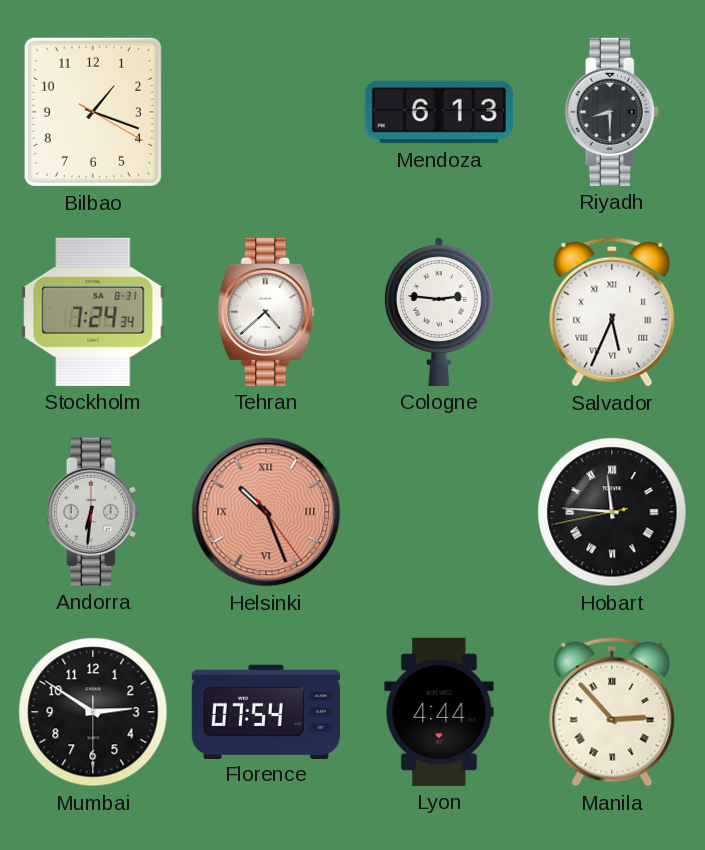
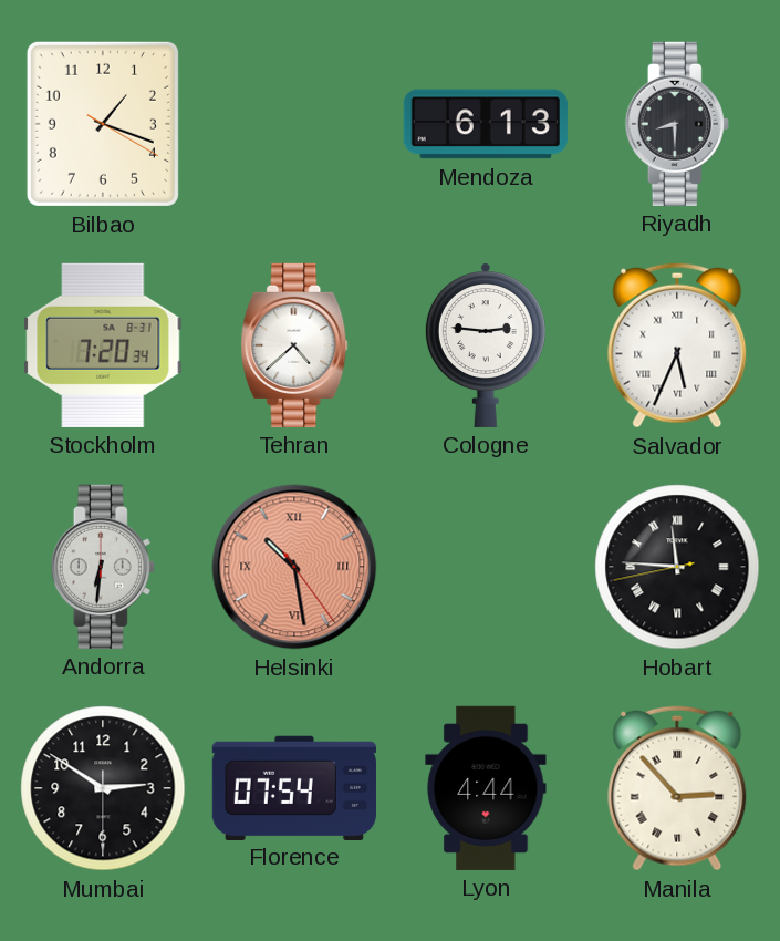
Stockholm: 7:24 -> 7:20 (103, 345)
Helsinki: 10:26 -> 10:28 (294, 567)
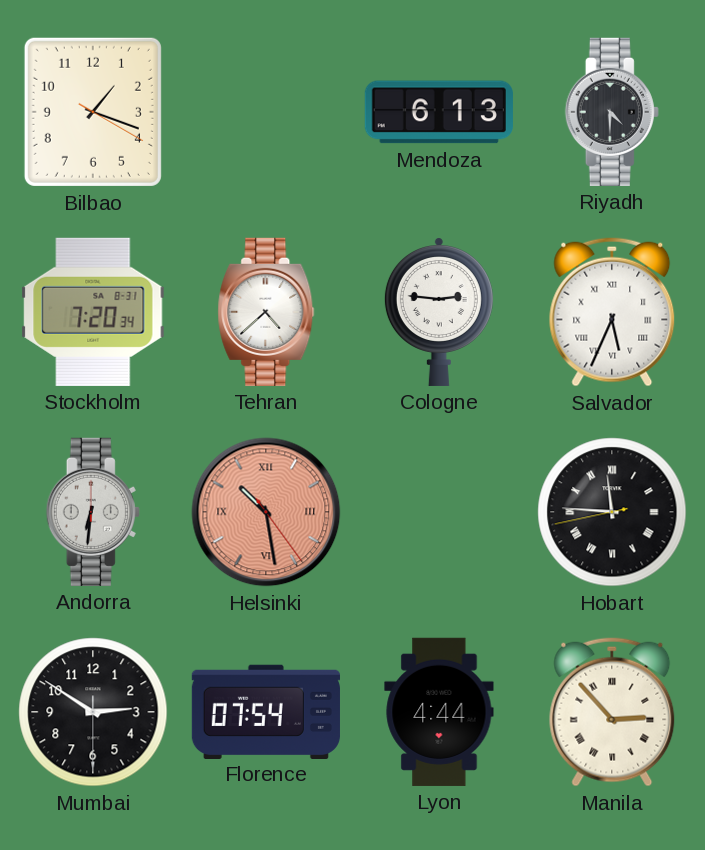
Riyadh: 8:30 -> 4:30 (612, 112)
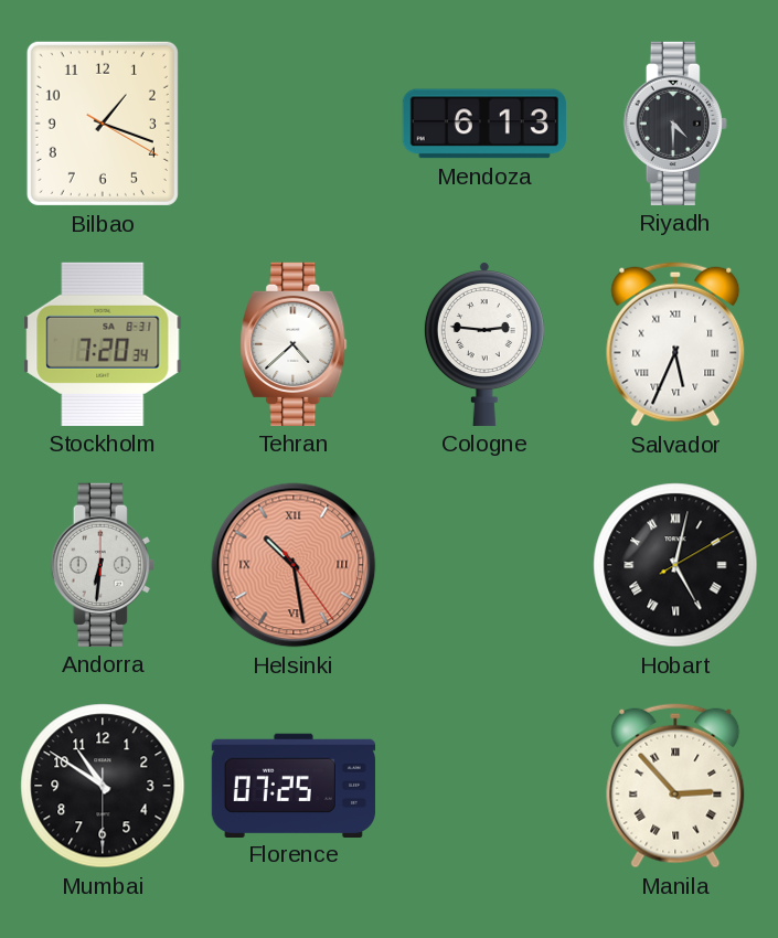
Hobart: 11:45 -> 5:02 (675, 565)
Mumbai: 2:50 -> 10:50 (103, 786)
Florence: 07:54 -> 07:25 (294, 785)
Lyon: 4:44 -> none (439, 712)
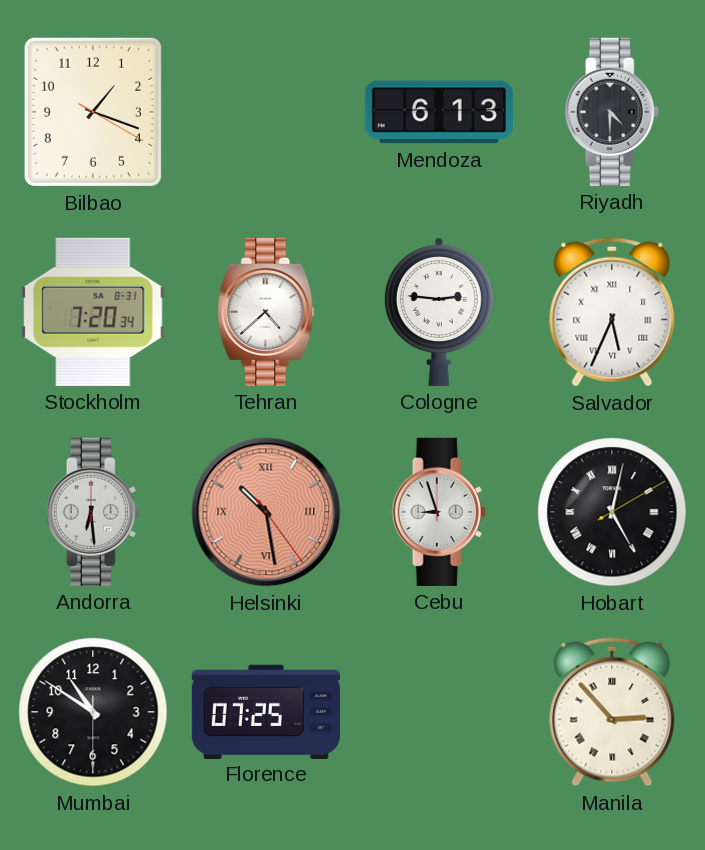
Andorra: 6:31 -> 6:29 (93, 512)
Cebu: none -> 8:57 (439, 512)
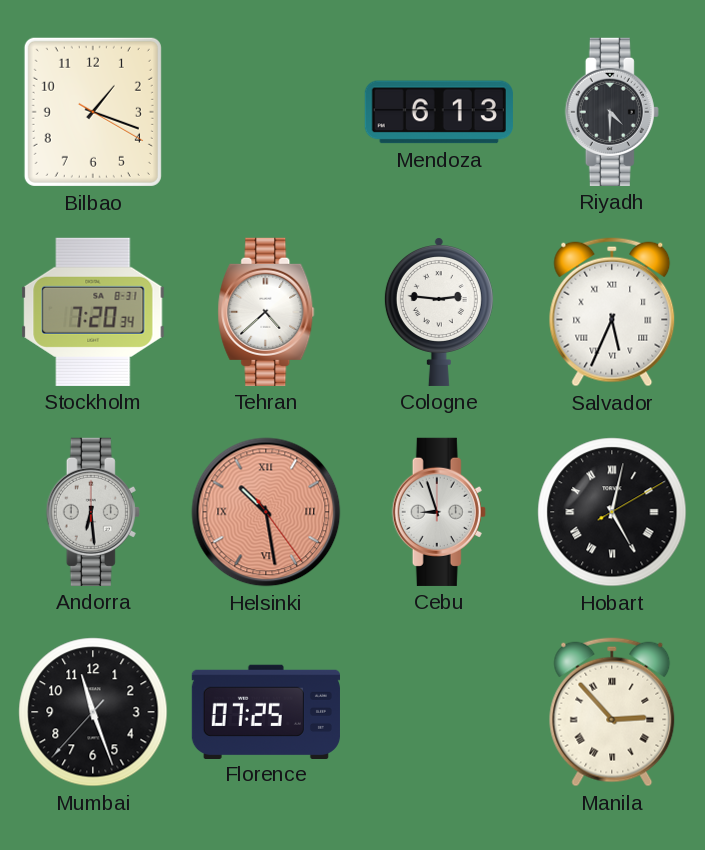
Mumbai: 10:50 -> 11:26 (93, 712)
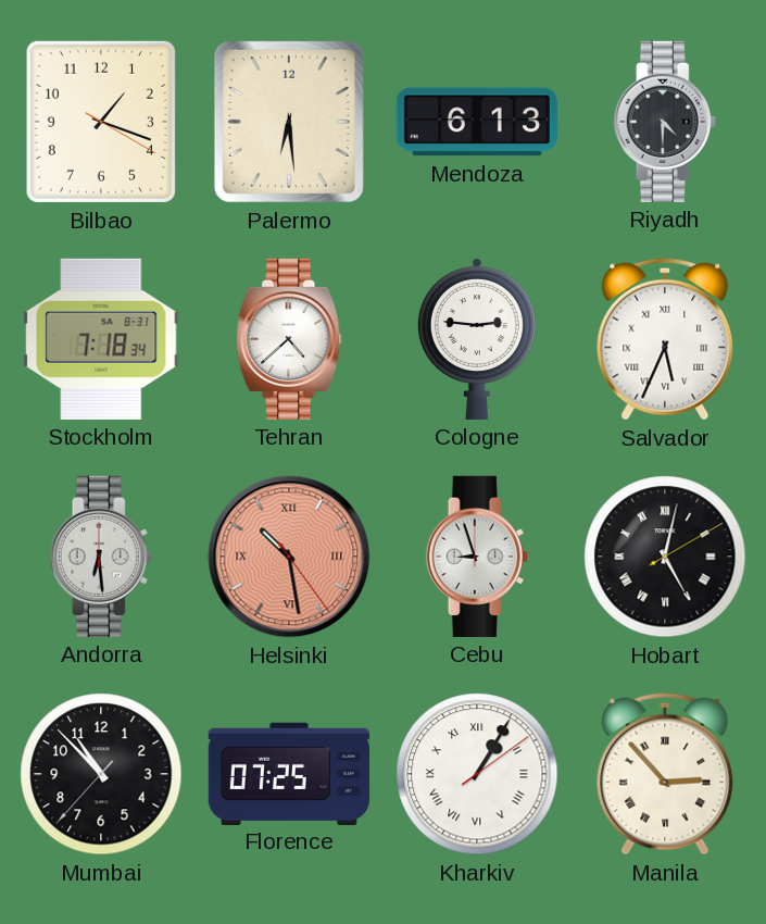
Palermo: none -> 6:29 (289, 122)
Stockholm: 7:20 -> 7:18 (101, 339)
Mumbai: 11:26 -> 10:52 (101, 774)
Kharkiv: none -> 1:05 (477, 774)
